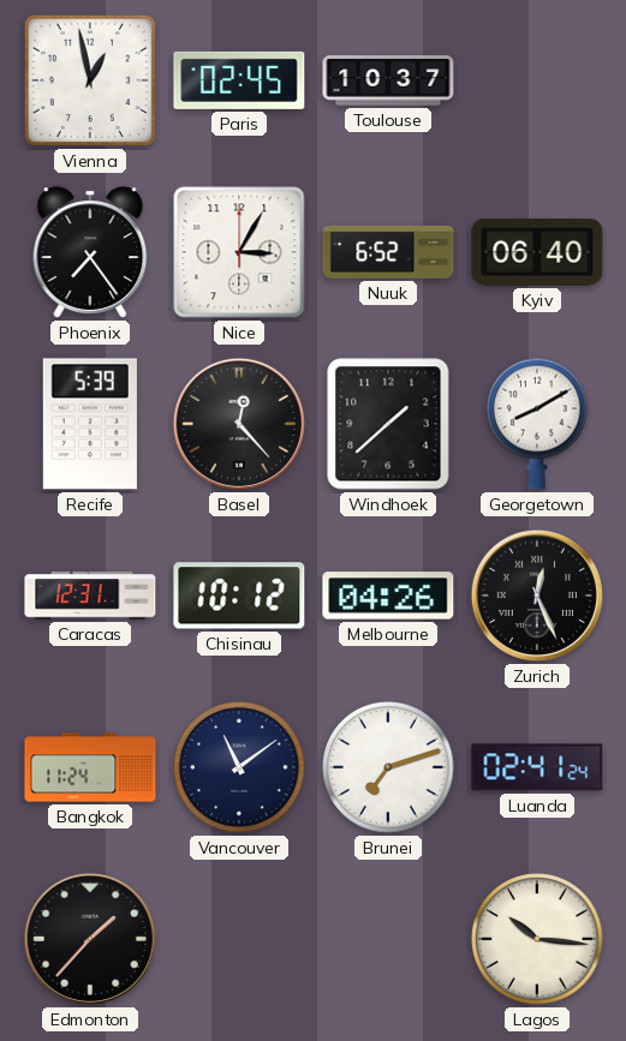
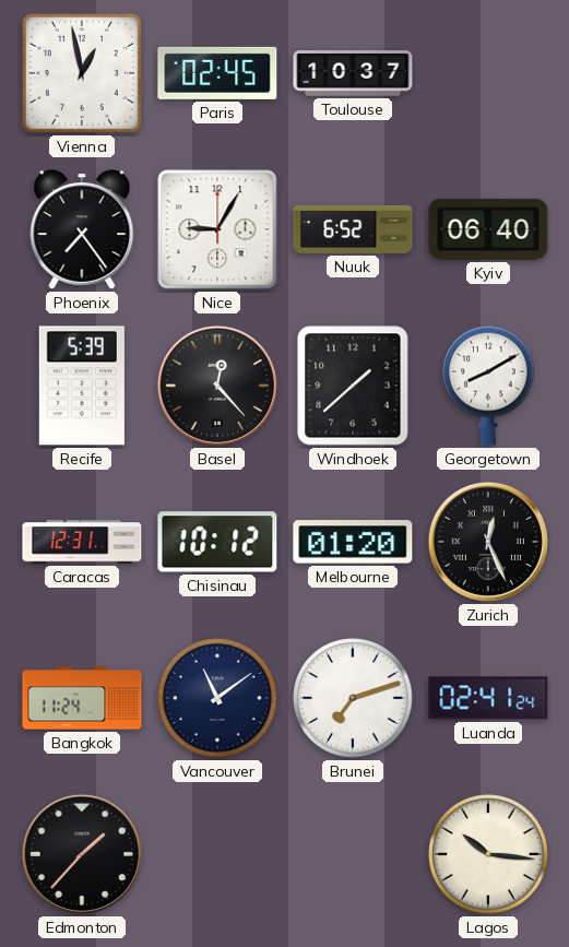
Nice: 3:05 -> 9:05 (217, 229)
Melbourne: 04:26 -> 01:20 (353, 542)
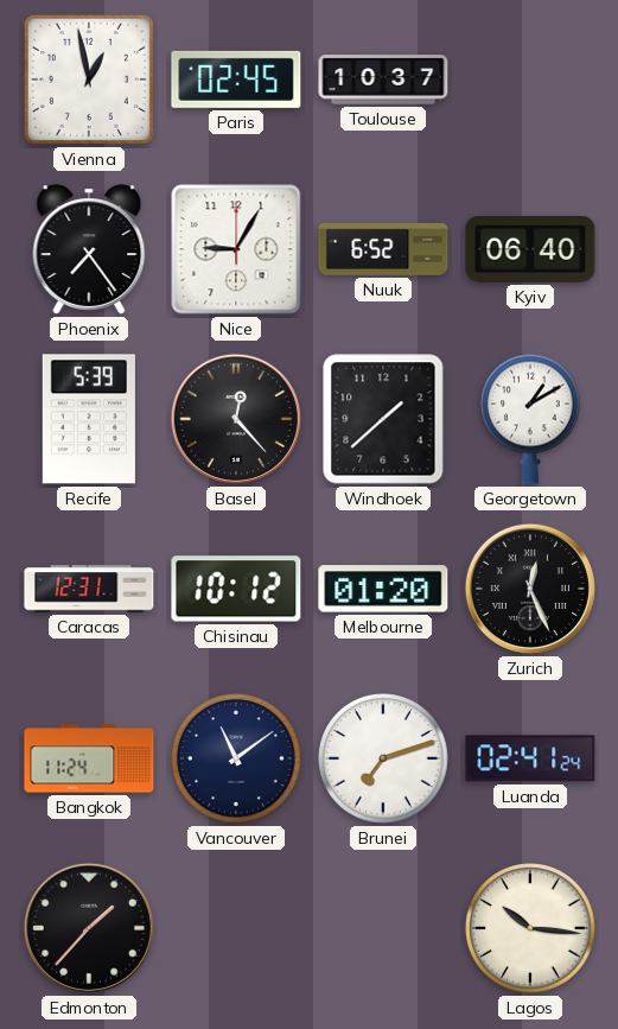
Georgetown: 8:10 -> 1:10 (531, 419)
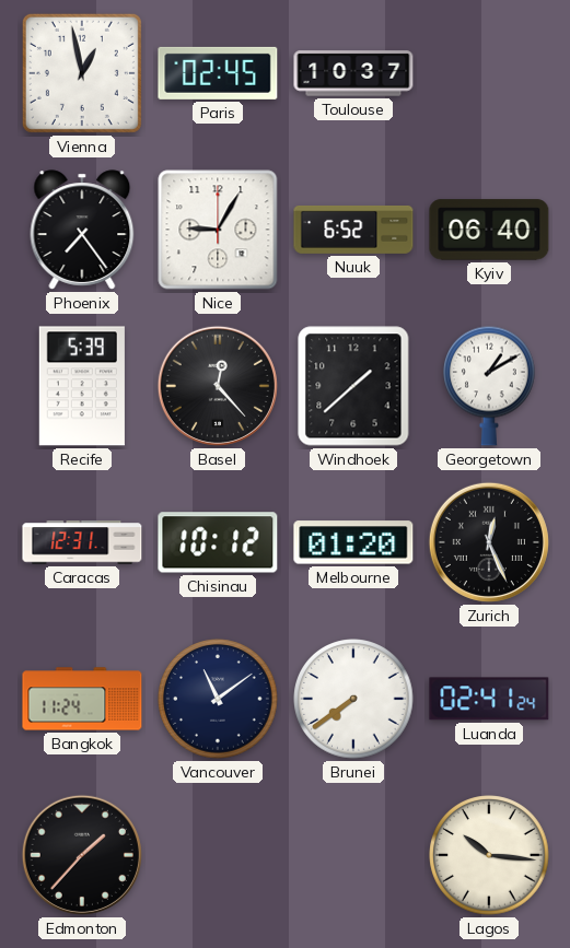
Brunei: 7:12 -> 7:39 (353, 699)
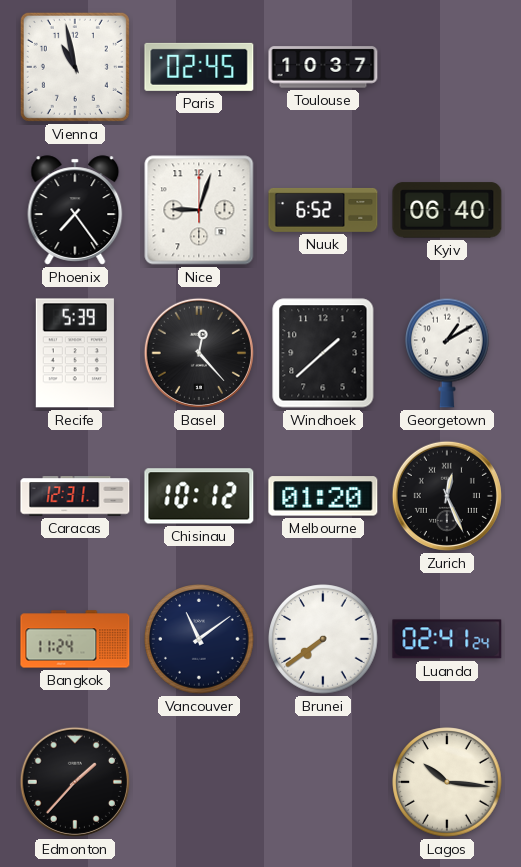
Vienna: 12:58 -> 10:58 (75, 67)
Nice: 9:05 -> 9:03 (199, 210)
